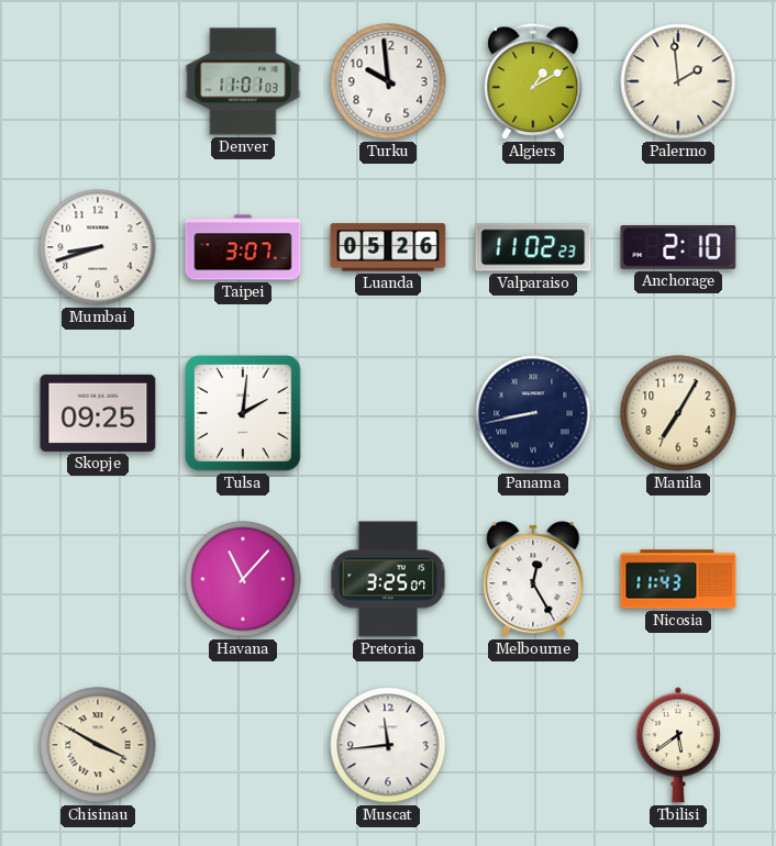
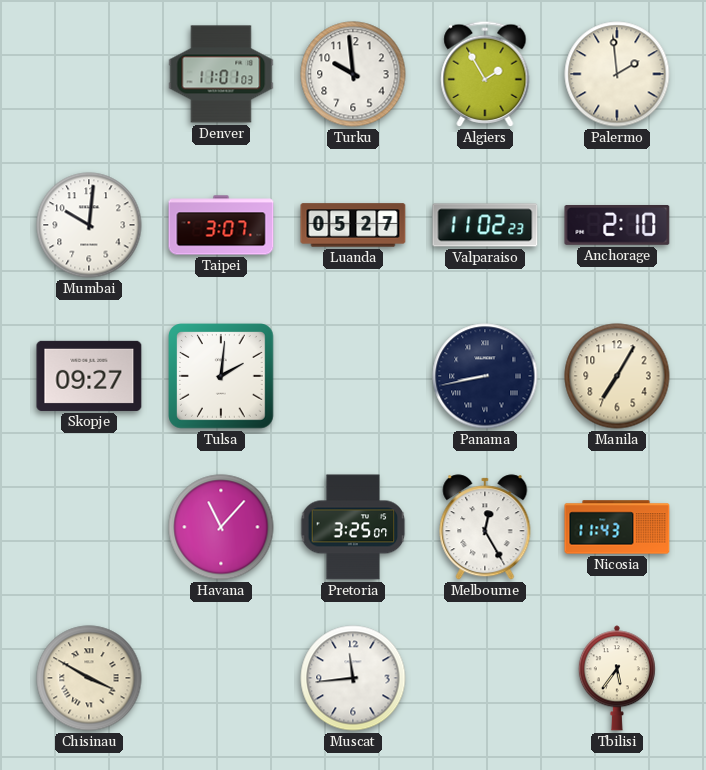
Algiers: 1:10 -> 1:55 (485, 74)
Mumbai: 8:42 -> 10:01 (89, 225)
Luanda: 05:26 -> 05:27 (353, 225)
Skopje: 09:25 -> 09:27 (89, 376)
Tbilisi: 5:39 -> 5:36 (617, 678)
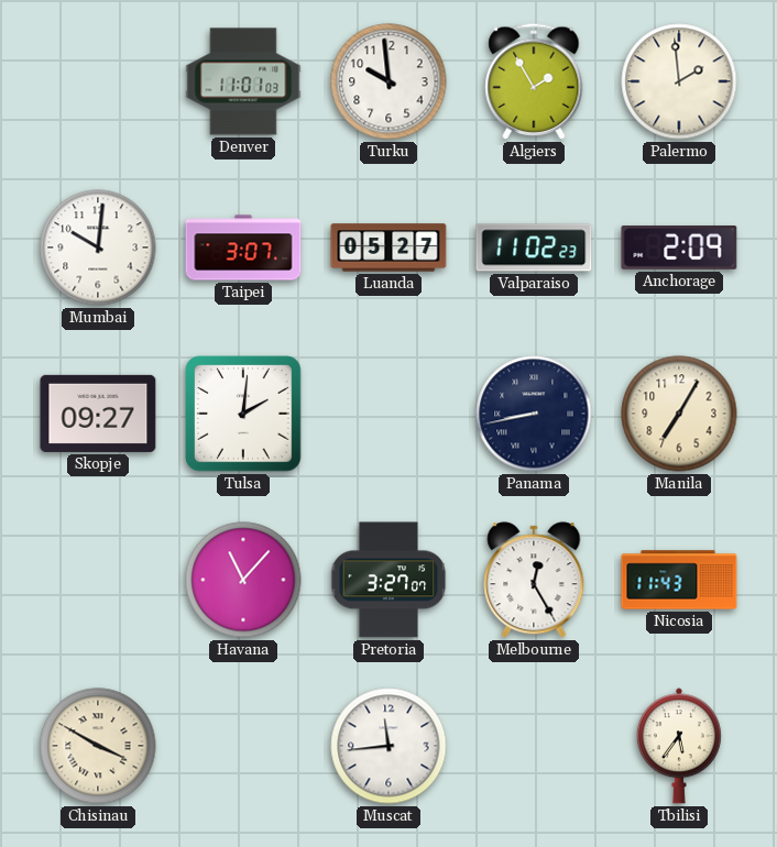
Anchorage: 2:10 -> 2:09 (679, 249)
Pretoria: 3:25 -> 3:27 (388, 580)
